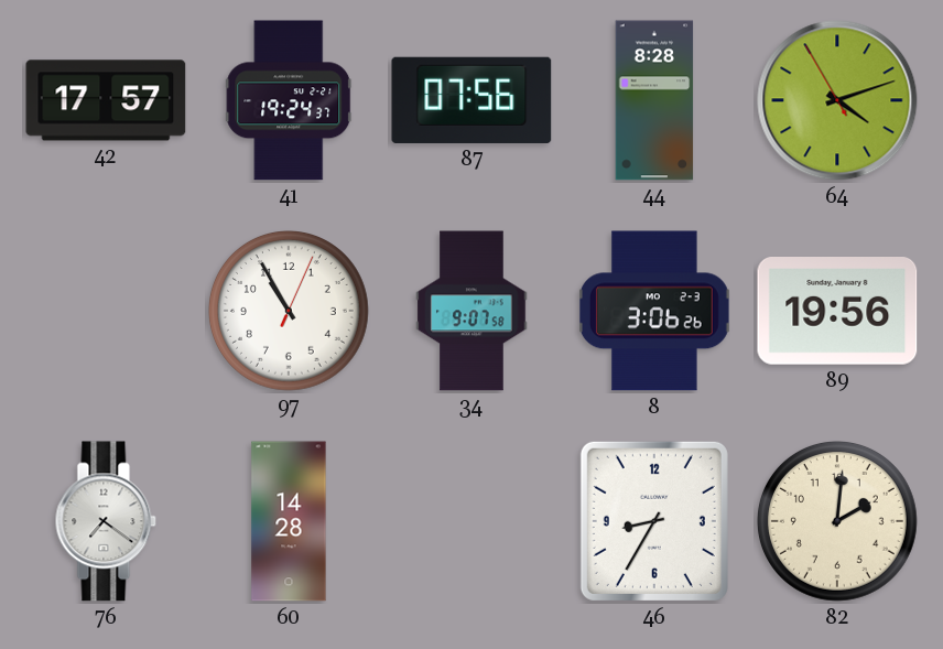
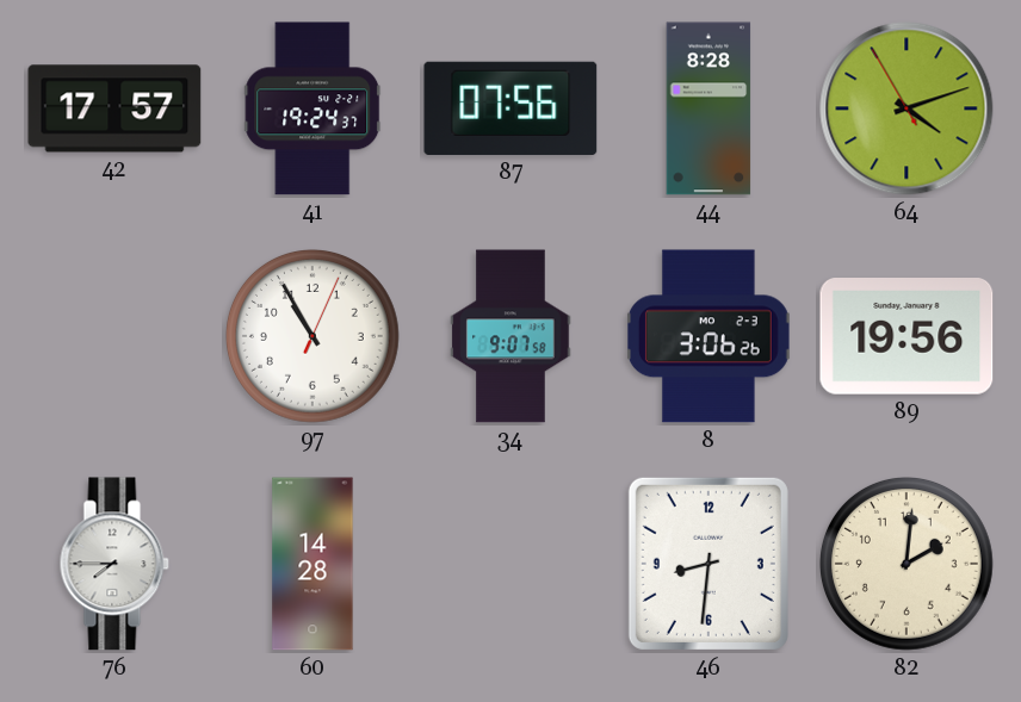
76: 7:21 -> 7:45 (115, 564)
46: 8:35 -> 8:31 (708, 564)
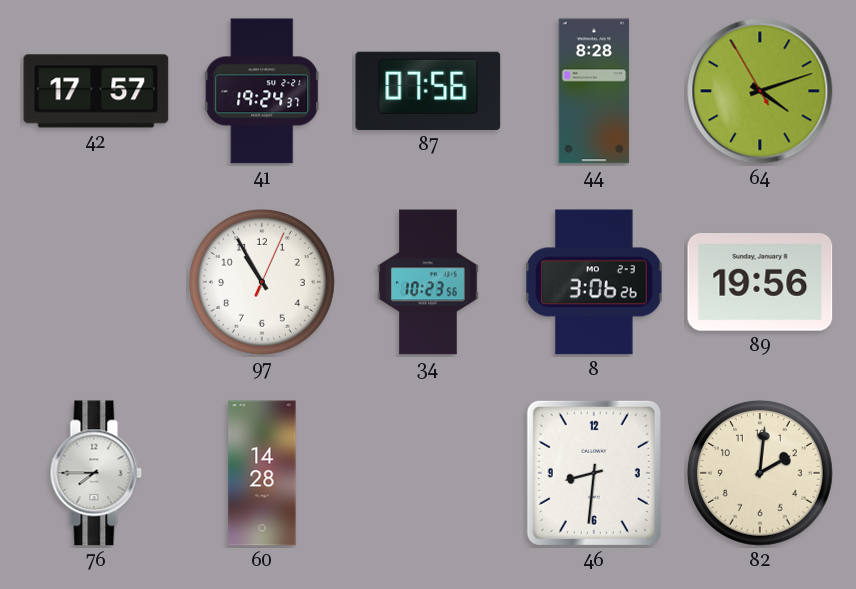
34: 9:07 -> 10:23 (428, 282)
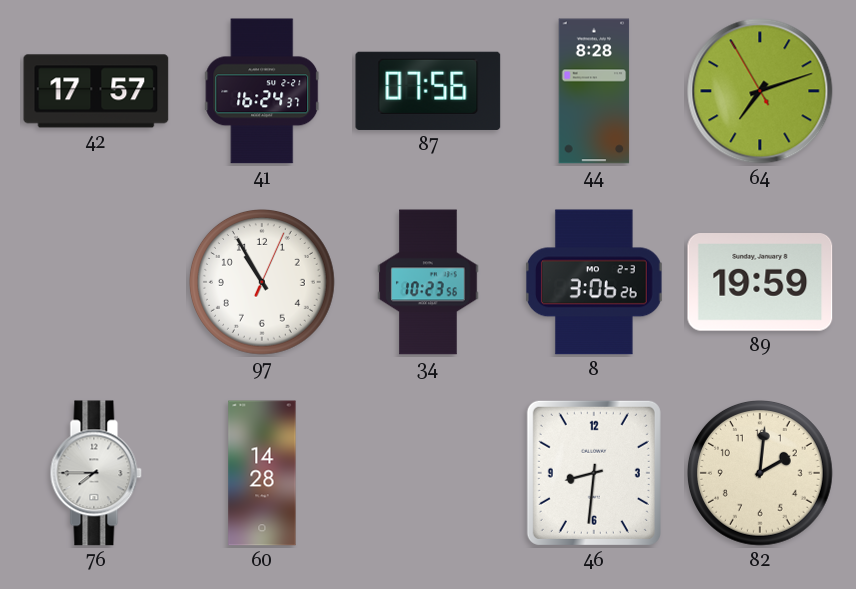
41: 19:24 -> 16:24 (262, 91)
64: 4:11 -> 7:11 (760, 91)
89: 19:56 -> 19:59 (760, 283)
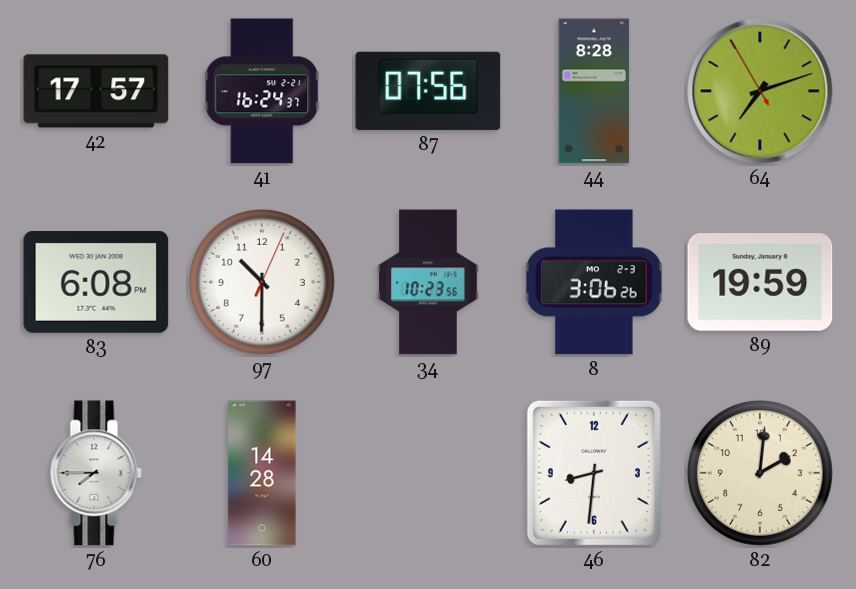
83: none -> 6:08 (96, 282)
97: 10:55 -> 10:30 (263, 283)
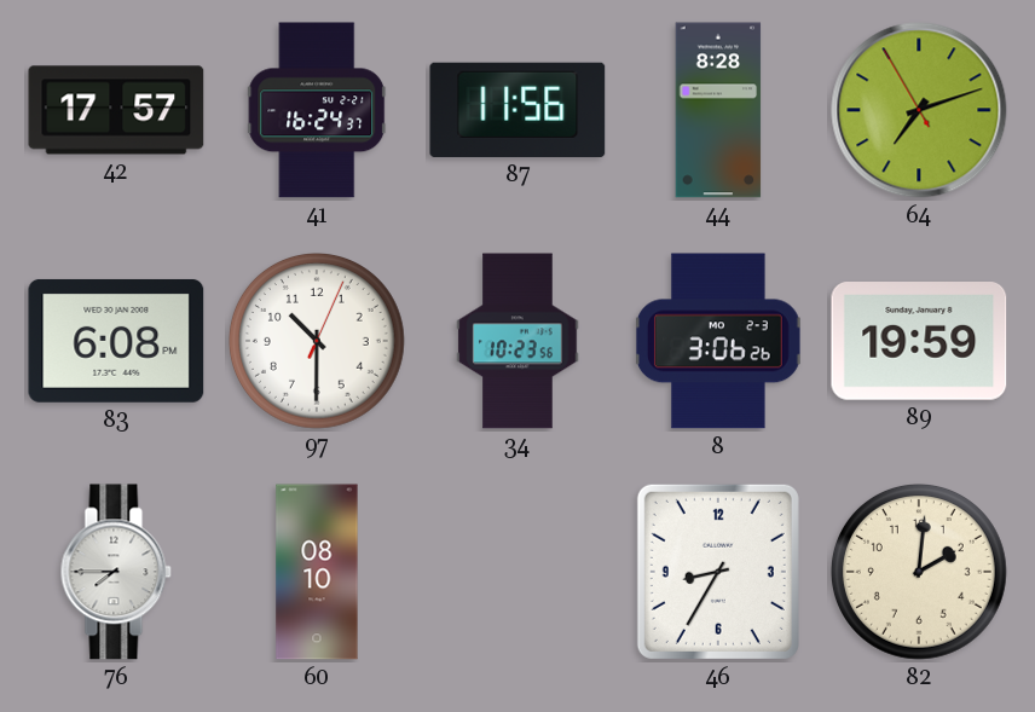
87: 07:56 -> 11:56 (517, 110)
60: 14:28 -> 08:10 (317, 572)
46: 8:31 -> 8:35 (718, 572)
